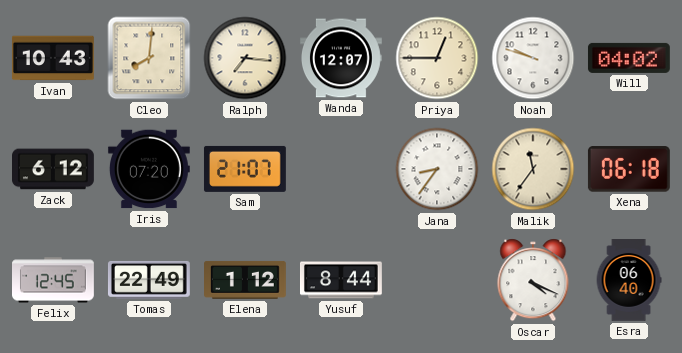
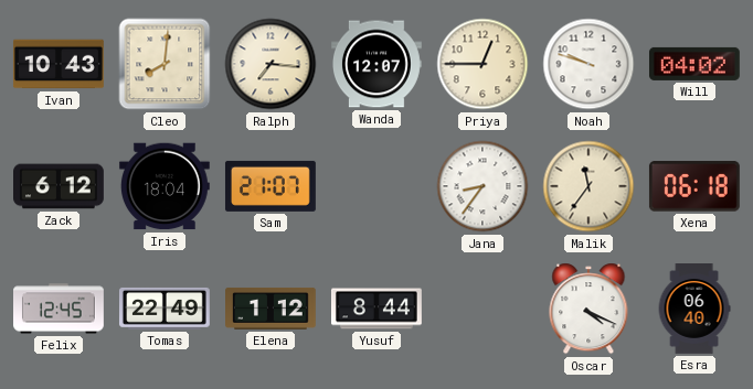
Iris: 07:20 -> 18:04 (165, 186)
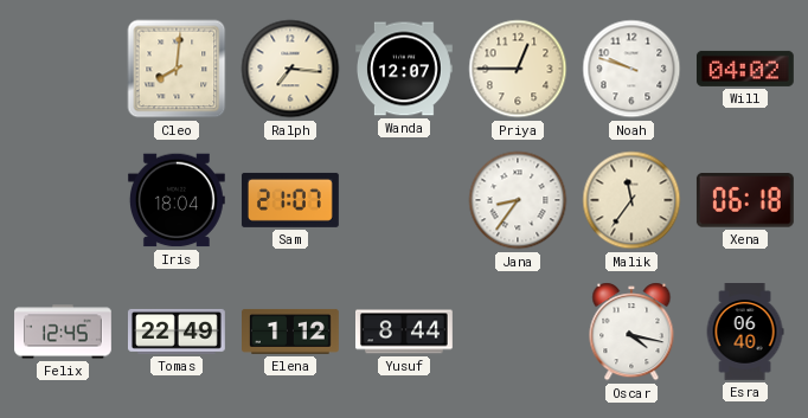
Ivan: 10:43 -> none (59, 64)
Zack: 6:12 -> none (60, 186)
Oscar: 4:19 -> 4:17 (631, 332)
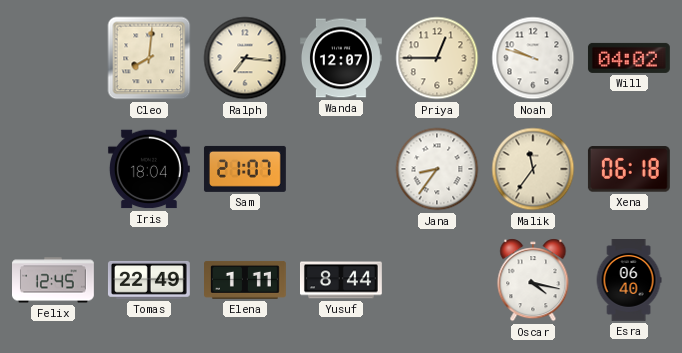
Elena: 1:12 -> 1:11 (246, 280)
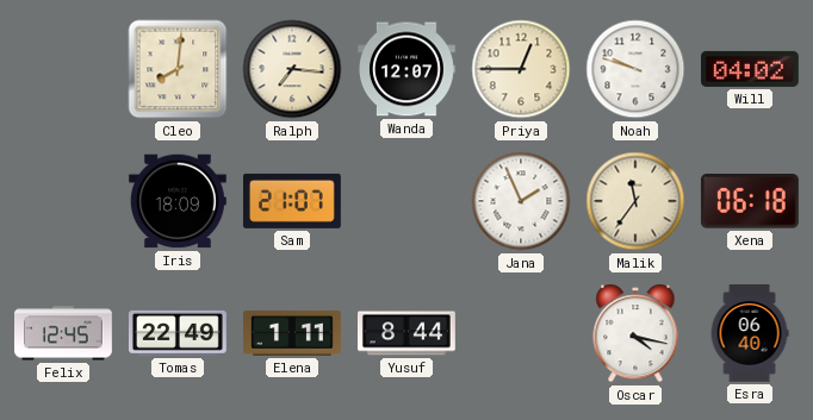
Iris: 18:04 -> 18:09 (178, 201)
Jana: 8:36 -> 1:56 (521, 201)
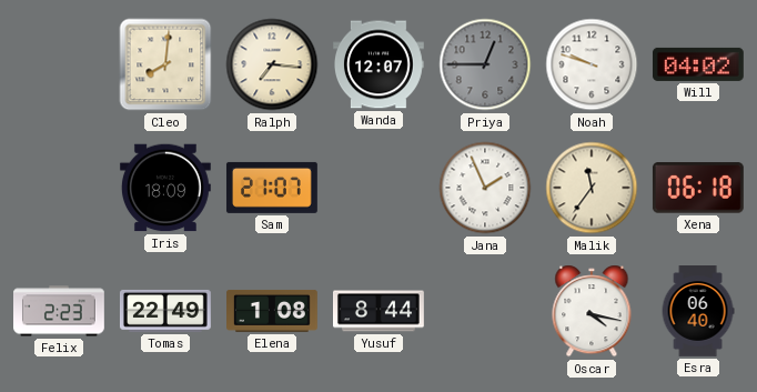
Priya dial: cream -> grey (485, 64)
Felix: 12:45 -> 2:23 (60, 311)
Elena: 1:11 -> 1:08 (273, 311)
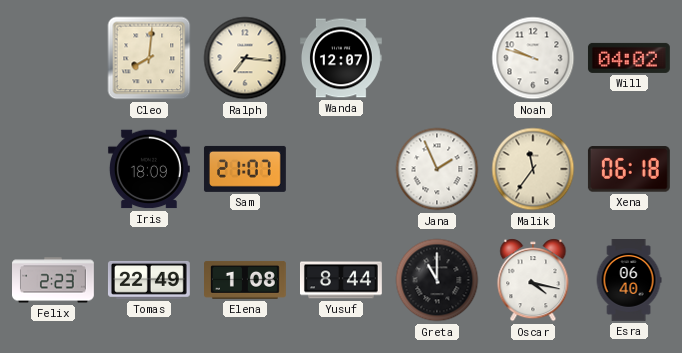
Priya: 12:45 -> none (485, 64)
Greta: none -> 11:00 (437, 280)
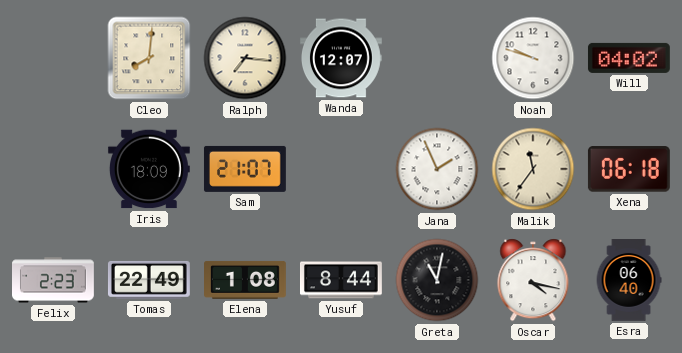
Greta: 11:00 -> 11:02 (437, 280)
